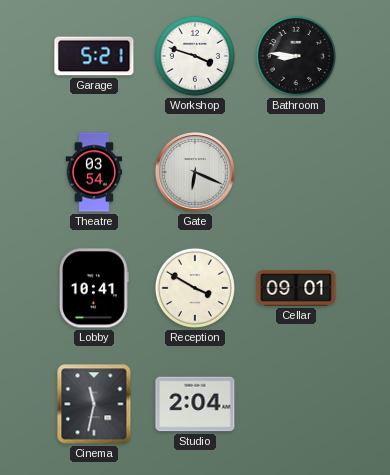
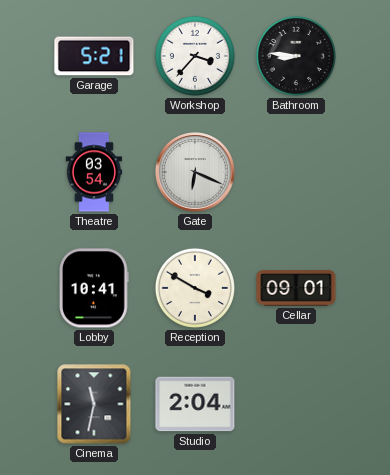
Workshop: 3:48 -> 3:37 (195, 56)
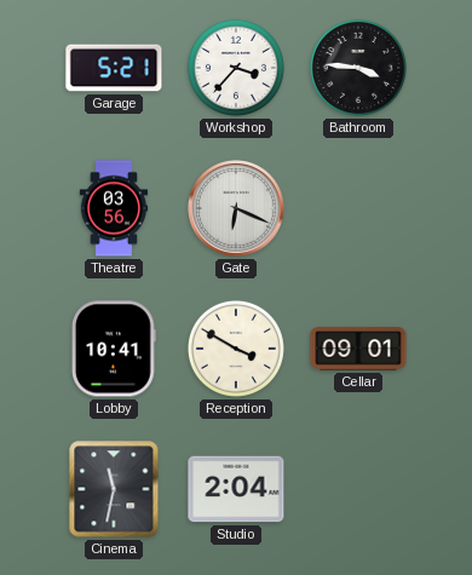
Bathroom: 8:46 -> 3:46 (358, 68)
Theatre: 03:54 -> 03:56 (114, 208)
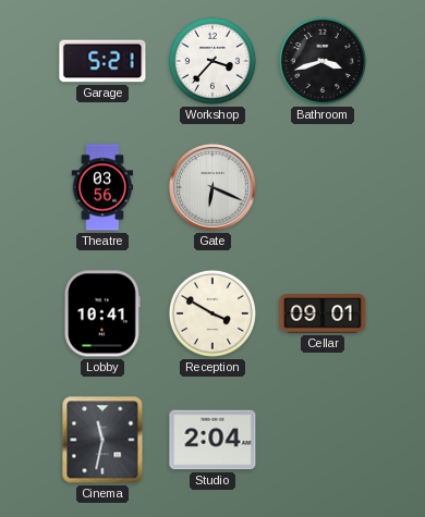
Bathroom: 3:46 -> 3:42 (323, 61)
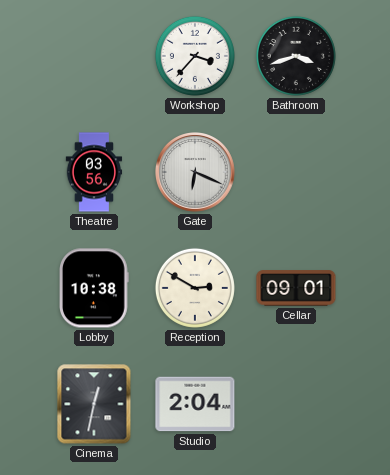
Garage: 5:21 -> none (102, 61)
Lobby: 10:41 -> 10:38 (95, 288)
Reception: 3:50 -> 2:50 (195, 288)
Cinema: 11:32 -> 12:32 (94, 404)
